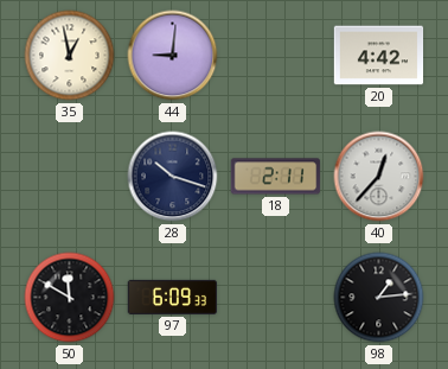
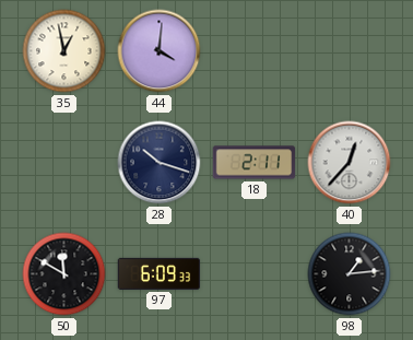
44: 9:01 -> 4:01 (160, 51)
20: 4:42 -> none (379, 56)
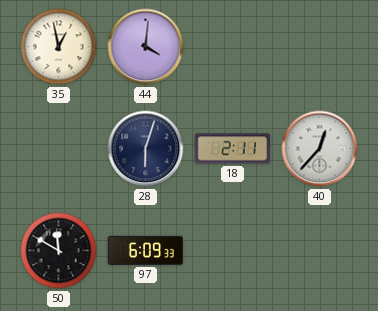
28: 10:18 -> 6:03 (146, 149)
98: 1:14 -> none (350, 274)
